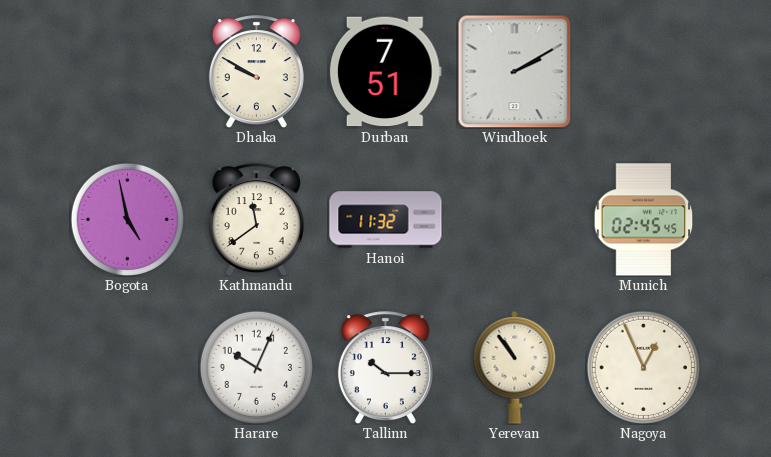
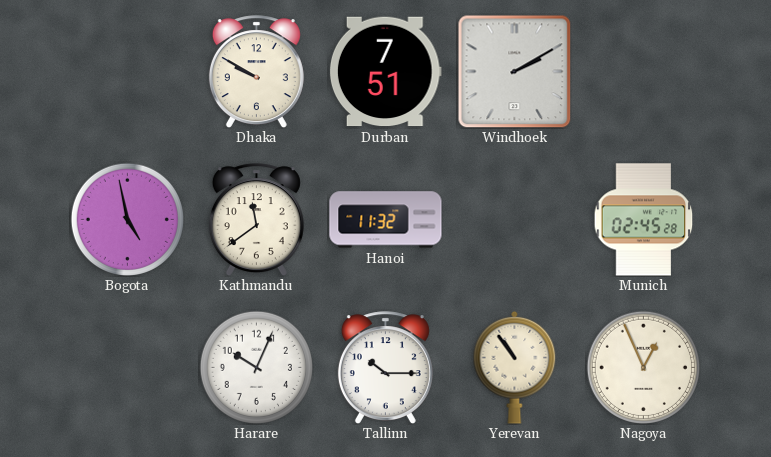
Munich: 02:45:45 -> 02:45:28 (644, 220)
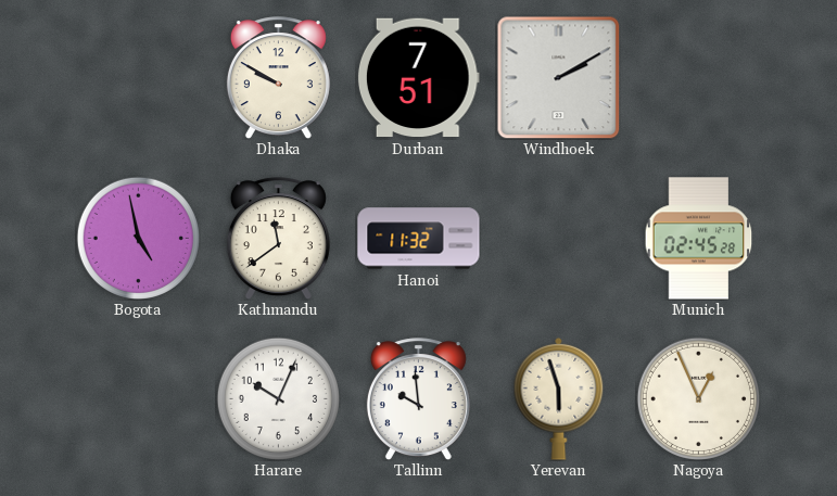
Tallinn: 10:15 -> 9:59 (418, 399)
Yerevan: 10:54 -> 5:57 (559, 398)
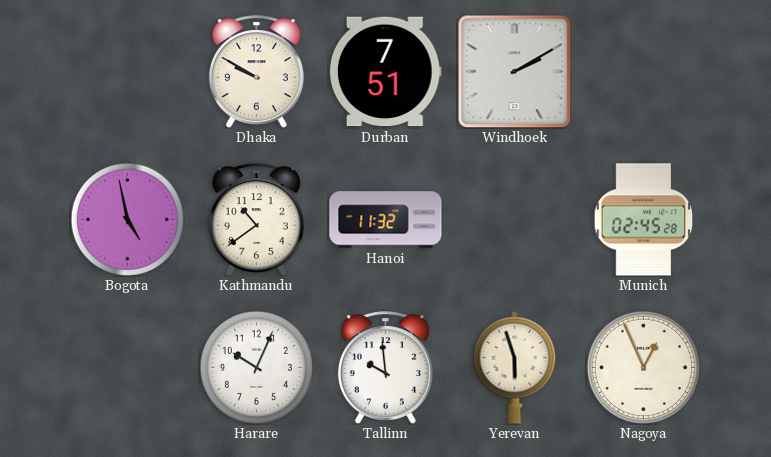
Kathmandu: 11:39 -> 10:39 (256, 220)
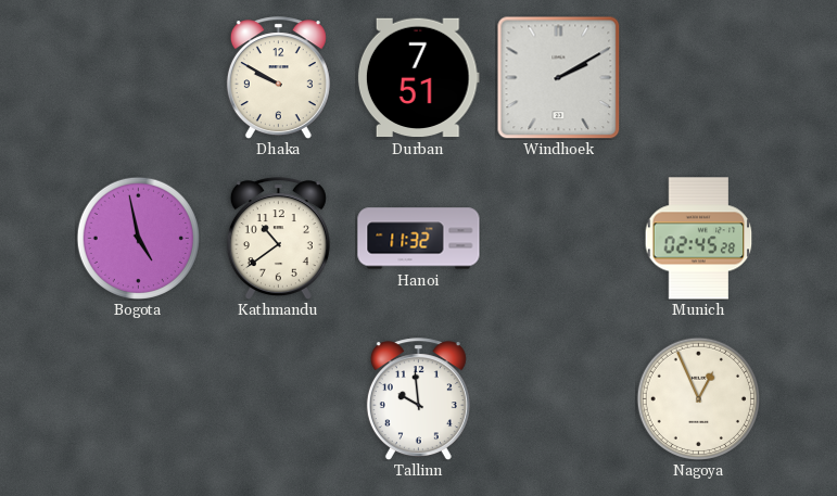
Harare: 10:04 -> none (256, 367)
Yerevan: 5:57 -> none (515, 367)
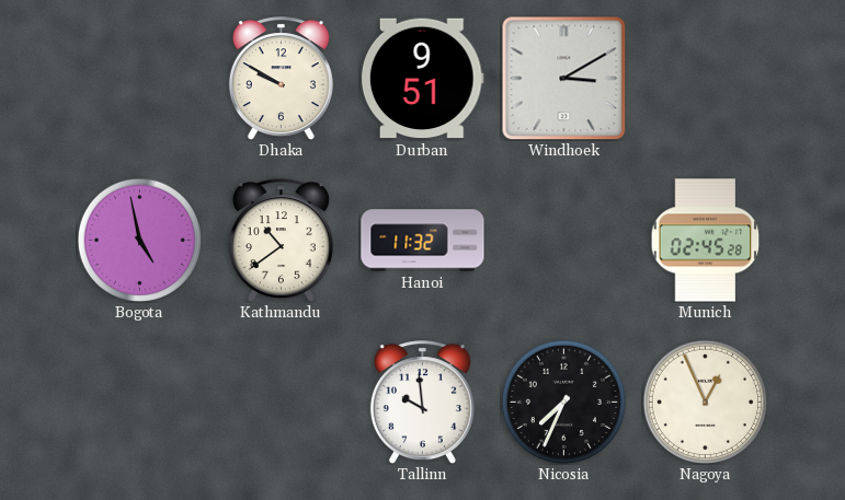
Durban: 7:51 -> 9:51 (422, 79)
Windhoek: 2:10 -> 3:10 (563, 78)
Nicosia: none -> 7:34 (563, 402)
